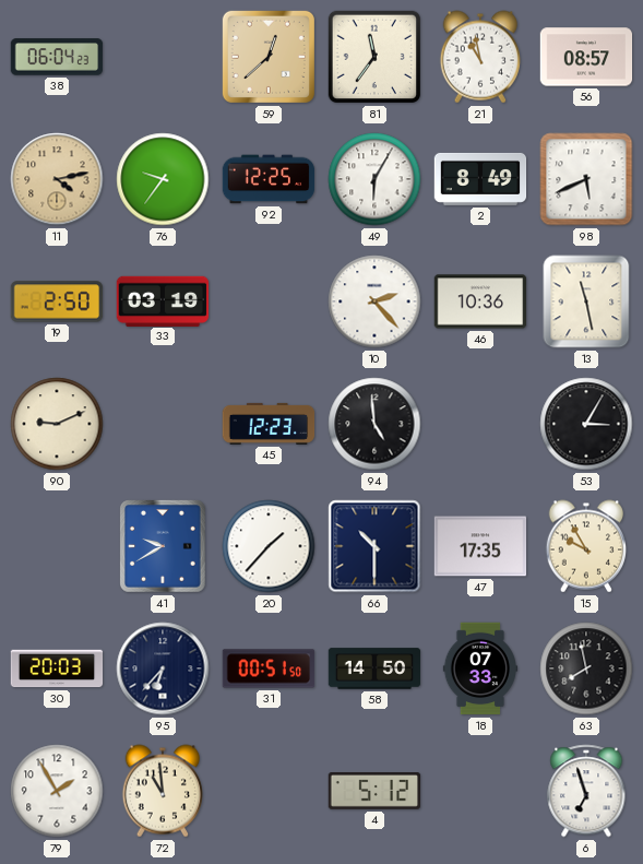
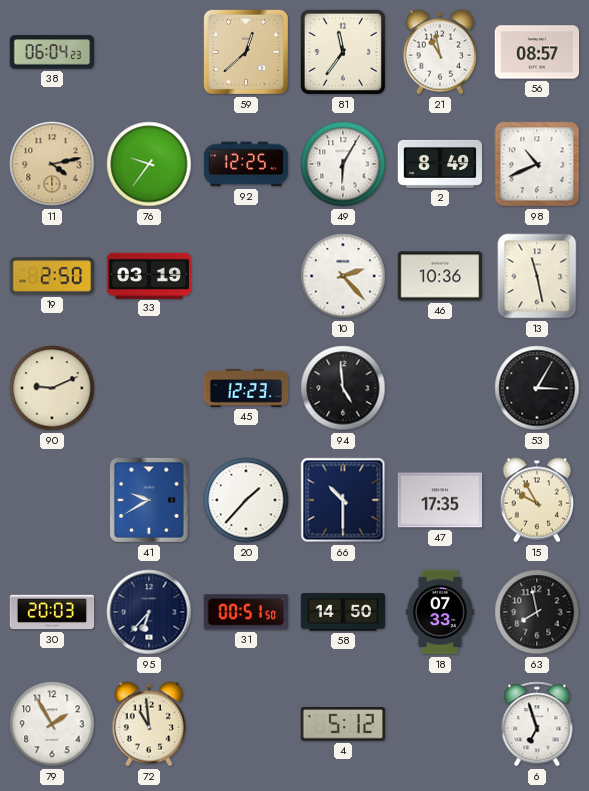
98: 5:41 -> 10:41 (537, 164)
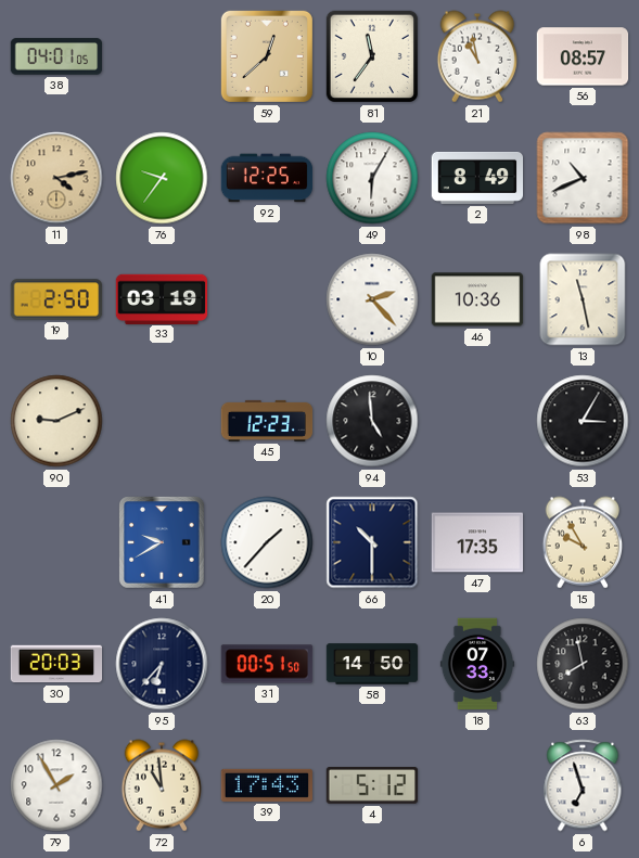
38: 06:04 -> 04:01 (56, 56)
39: none -> 17:43 (266, 785)
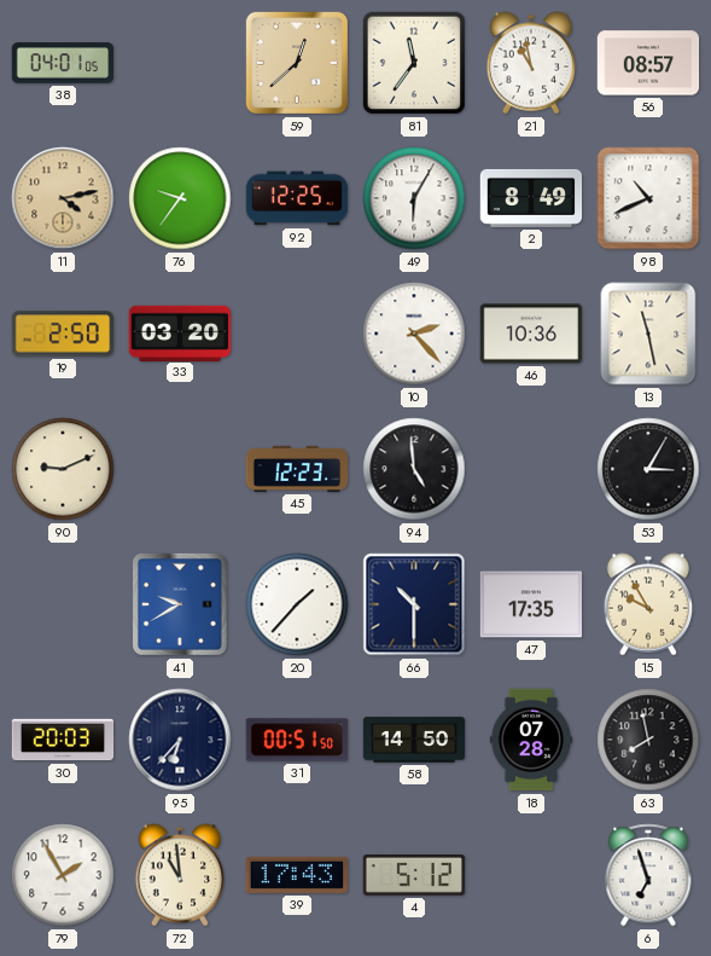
33: 03:19 -> 03:20 (180, 332)
18: 07:33 -> 07:28 (530, 740)
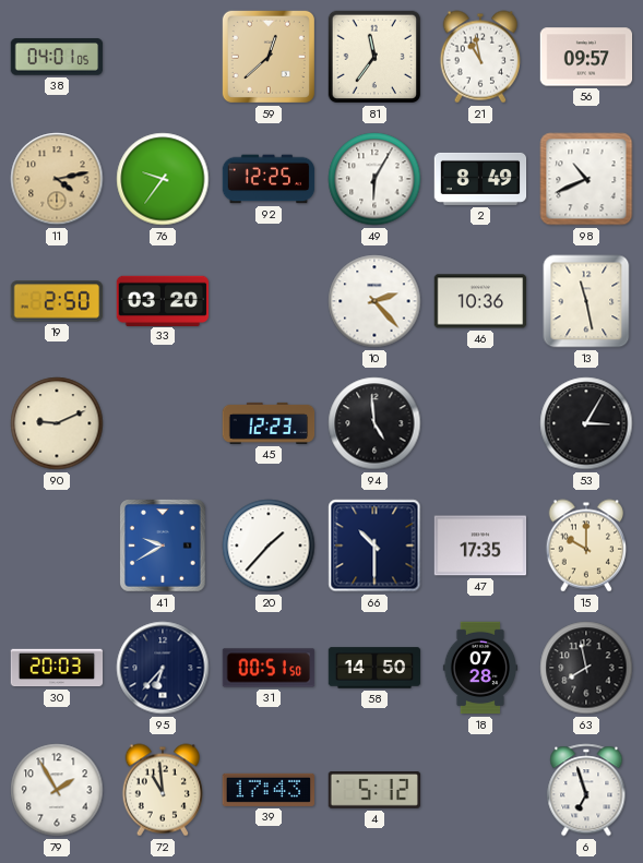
56: 08:57 -> 09:57 (586, 57)
15: 9:55 -> 10:00 (585, 546)
